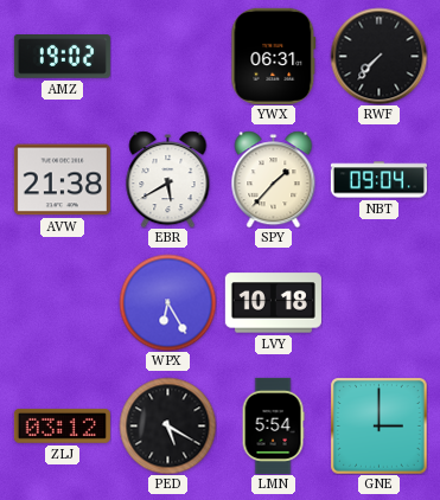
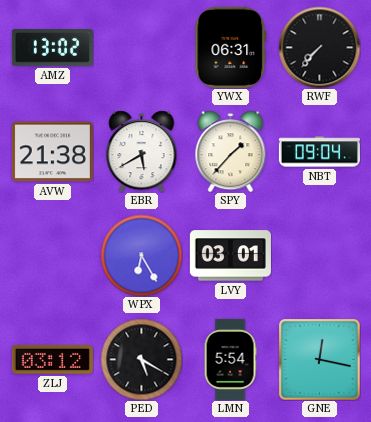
AMZ: 19:02 -> 13:02 (52, 48)
LVY: 10:18 -> 03:01 (230, 256)
GNE: 3:00 -> 12:17 (319, 360)
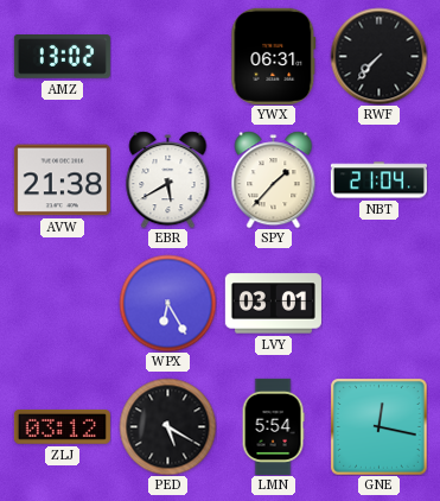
NBT: 09:04 -> 21:04 (378, 180)
